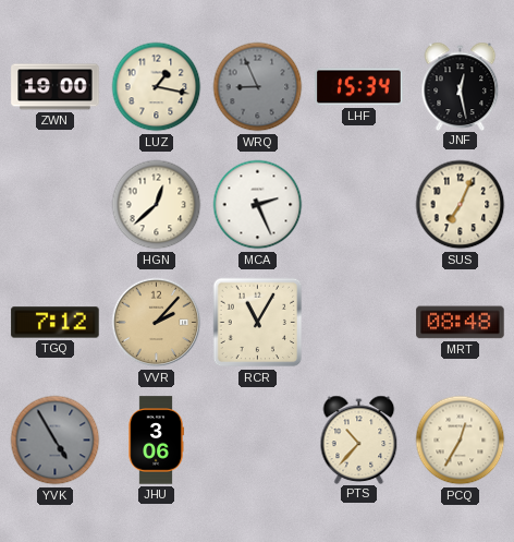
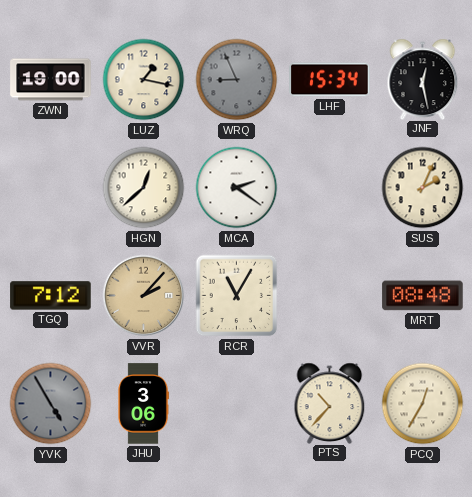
MCA: 2:26 -> 2:21 (237, 188)
SUS: 7:04 -> 2:04 (423, 188)
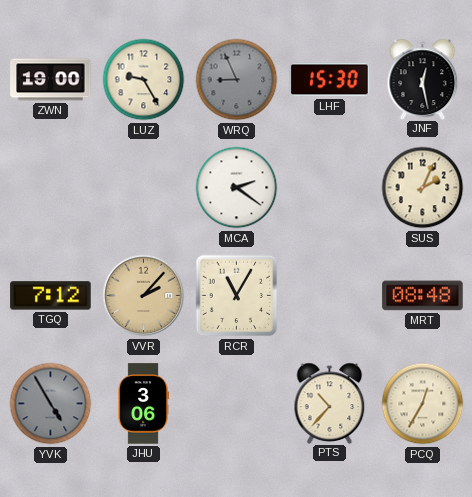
LUZ: 1:17 -> 9:25 (144, 80)
LHF: 15:34 -> 15:30 (330, 80)
HGN: 12:38 -> none (144, 188)
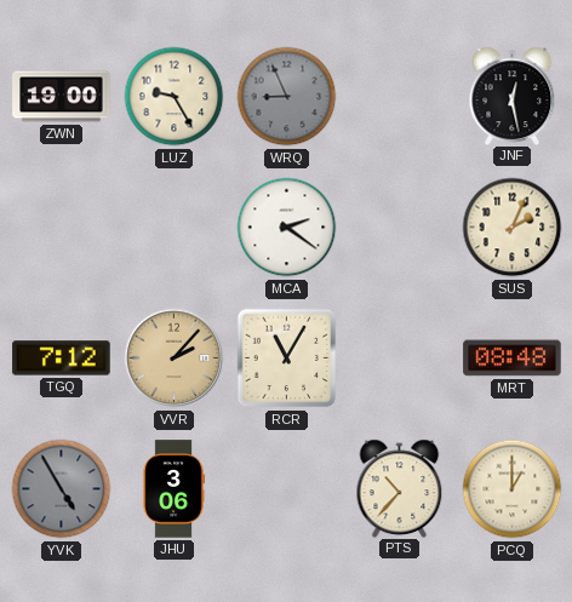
LHF: 15:30 -> none (330, 80)
PCQ: 12:35 -> 1:00 (513, 489)
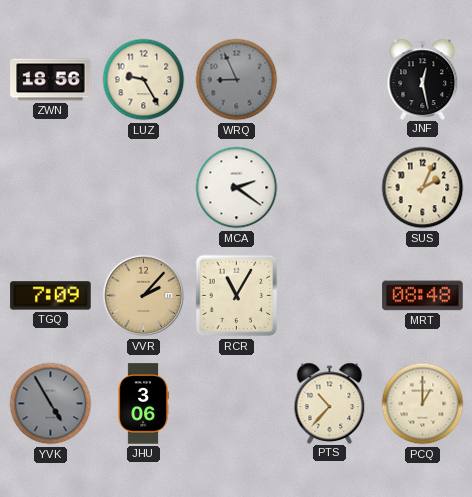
ZWN: 19:00 -> 18:56 (51, 80)
TGQ: 7:12 -> 7:09 (51, 296)
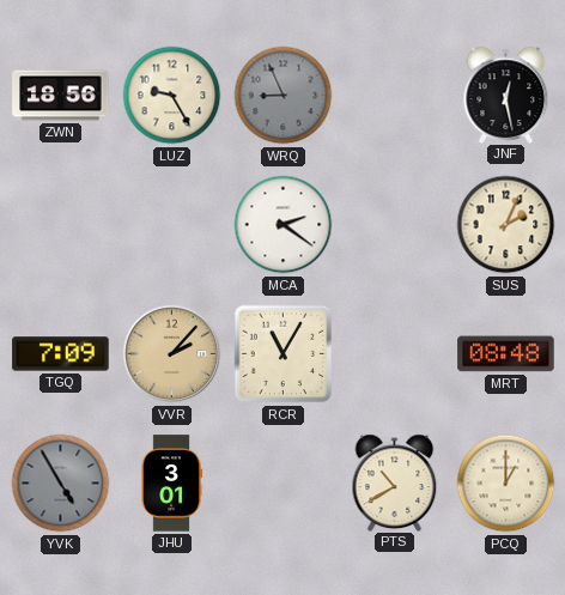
JHU: 3:06 -> 3:01 (171, 484)
PTS: 10:37 -> 10:40 (395, 482)
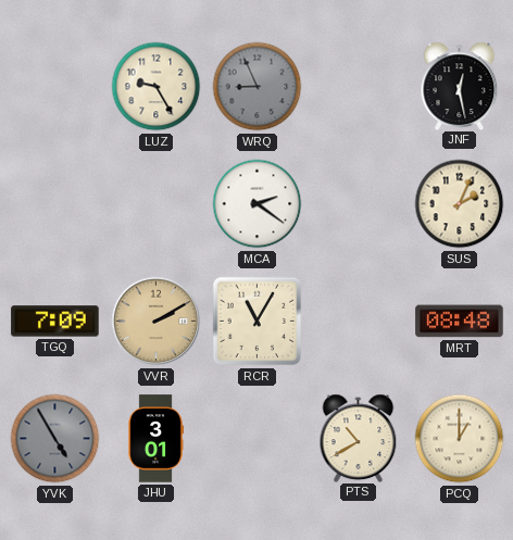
ZWN: 18:56 -> none (61, 96)
VVR: 2:07 -> 2:10 (157, 322)
